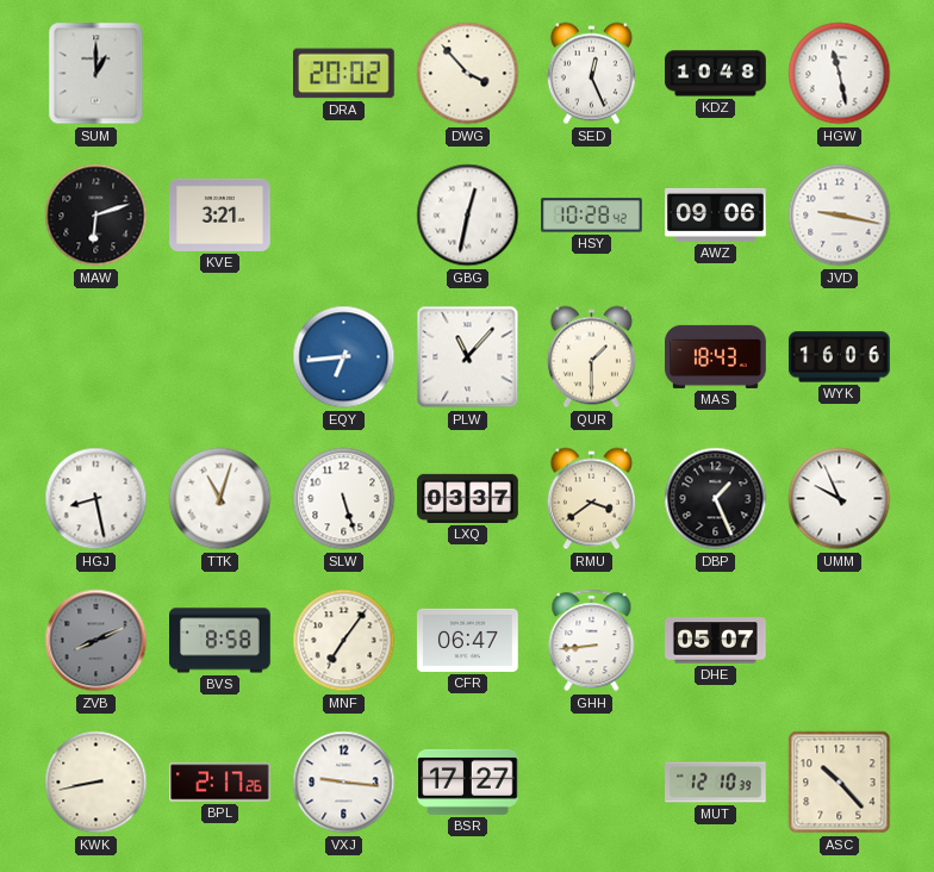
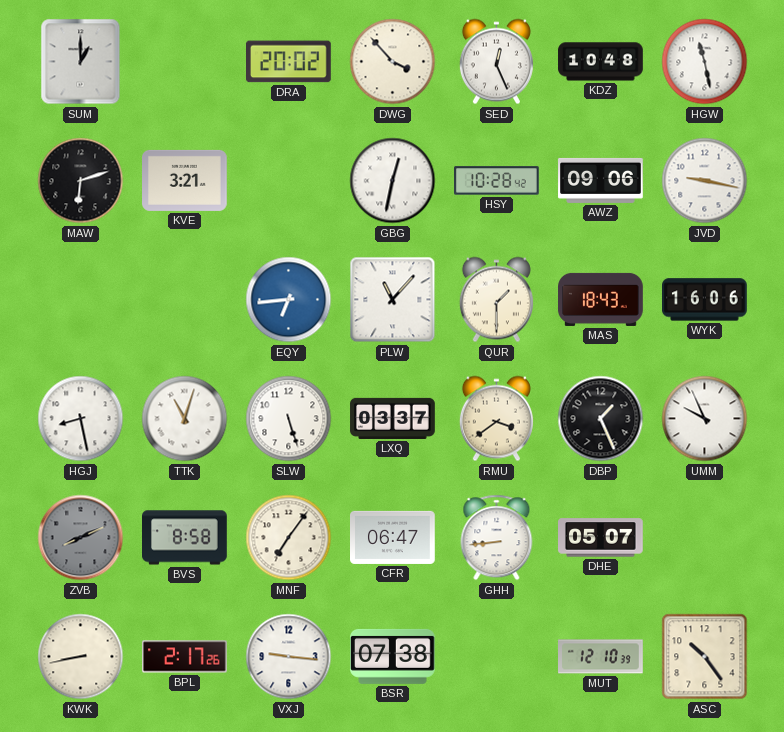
BSR: 17:27 -> 07:38 (393, 656)
ASC: 10:23 -> 10:24 (705, 657)
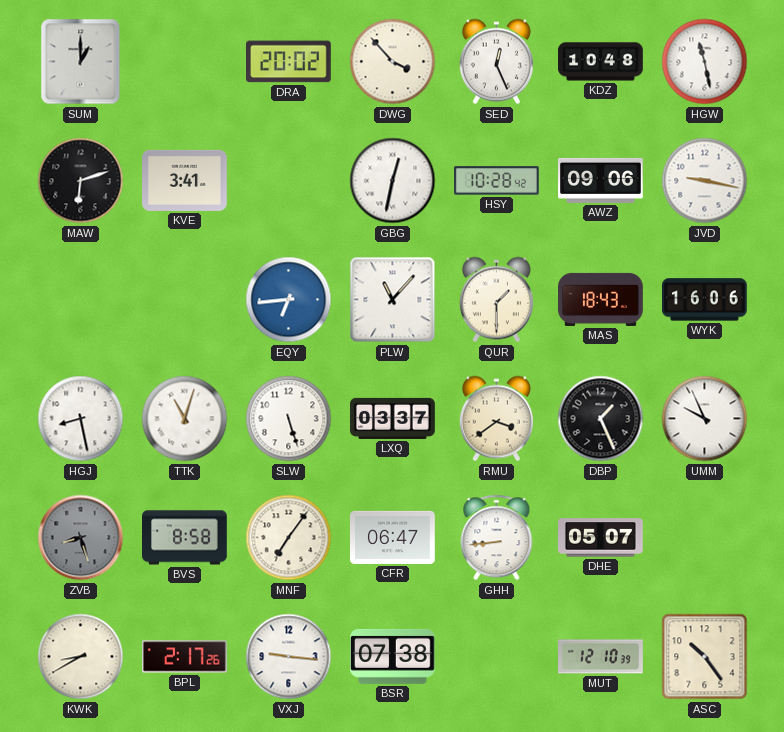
KVE: 3:21 -> 3:41 (185, 180)
ZVB: 8:11 -> 8:27 (81, 538)
KWK: 8:43 -> 8:40 (81, 657)
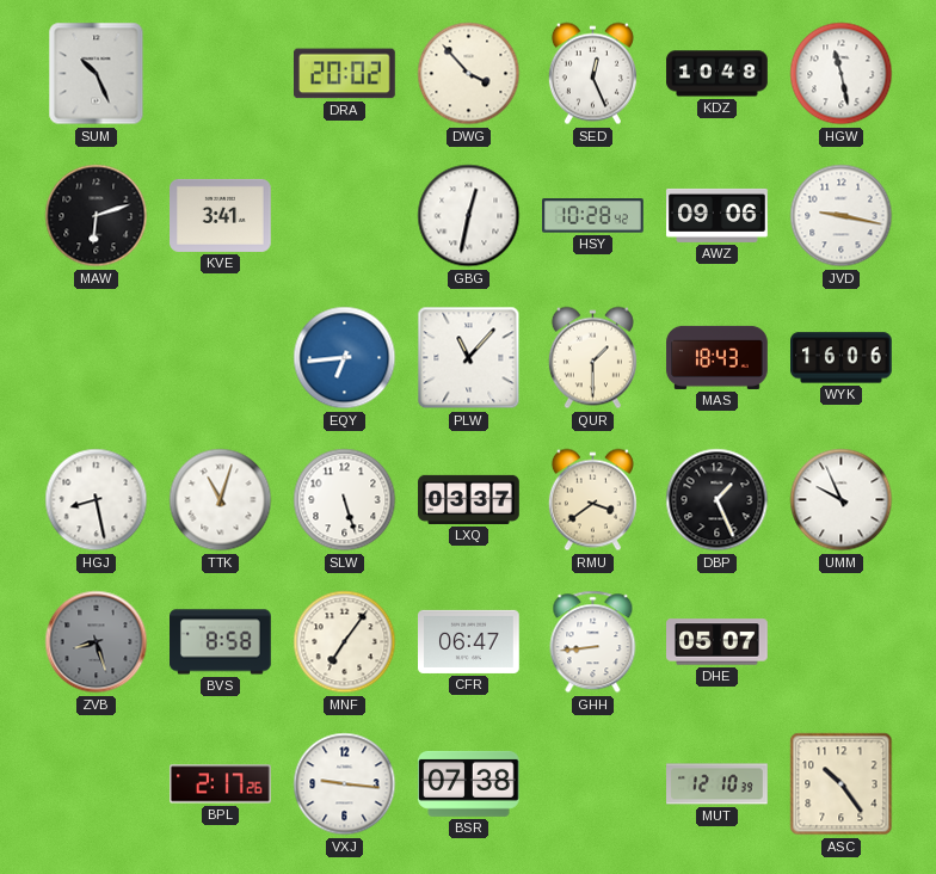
SUM: 1:00 -> 10:26 (97, 74)
KWK: 8:40 -> none (81, 657)
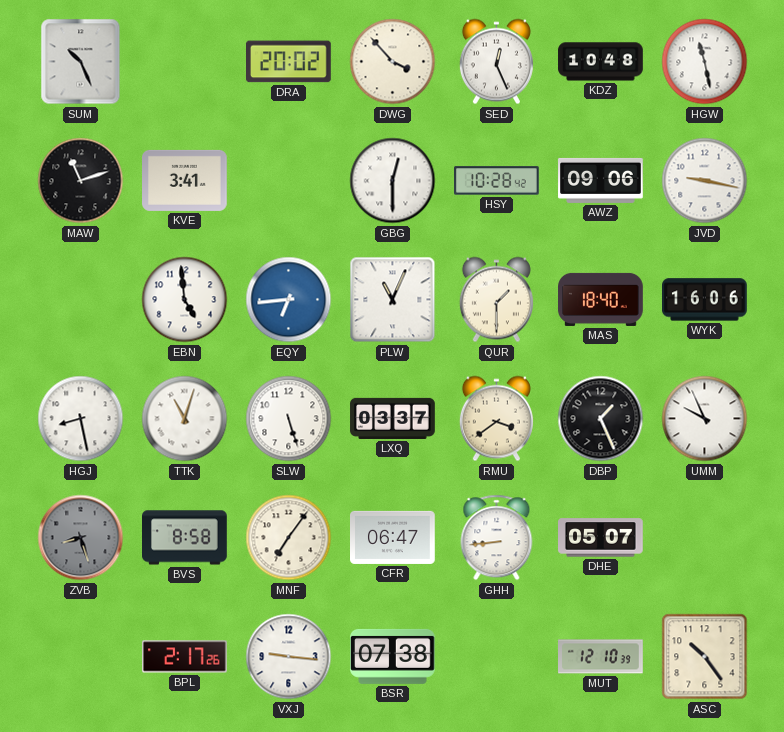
MAW: 6:12 -> 11:12 (81, 181)
GBG: 12:32 -> 12:30 (393, 181)
EBN: none -> 4:59 (185, 300)
PLW: 11:07 -> 11:04 (393, 300)
MAS: 18:43 -> 18:40 (601, 299)
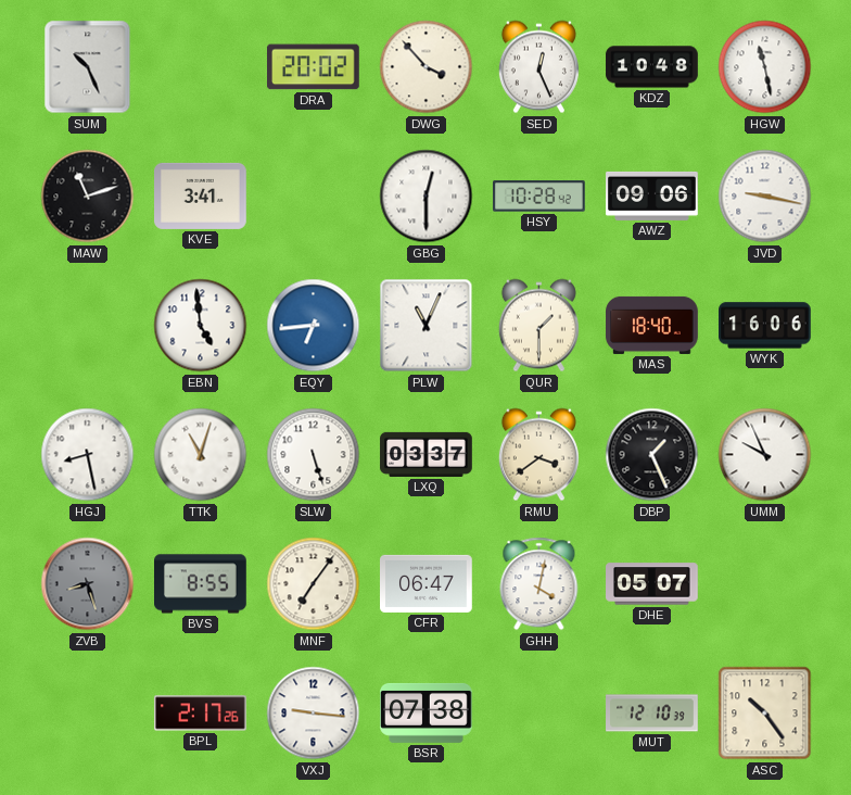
BVS: 8:58 -> 8:55 (201, 584)
GHH: 8:44 -> 4:02 (539, 584)
